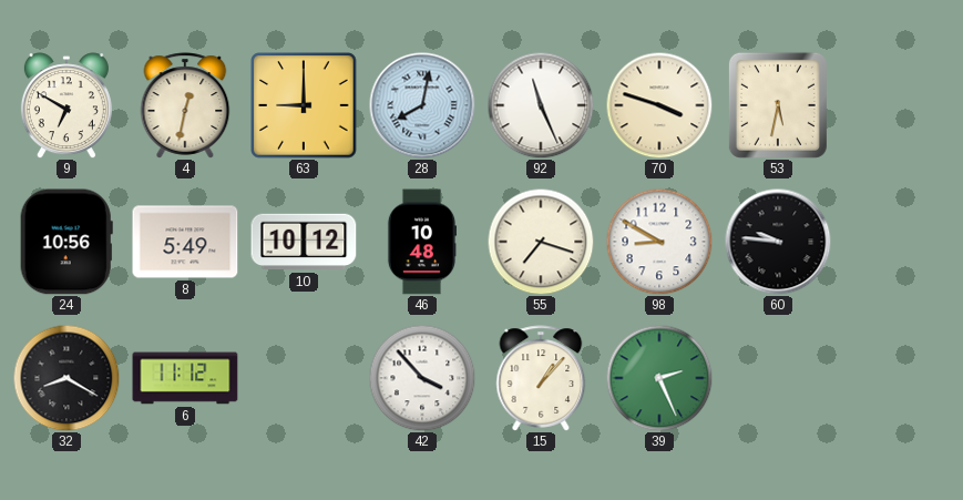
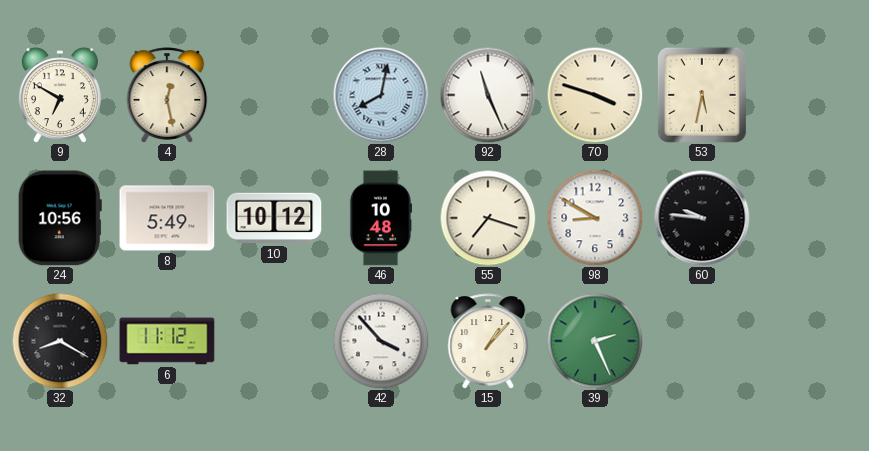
4: 12:32 -> 12:28 (167, 95)
63: 9:00 -> none (304, 105)
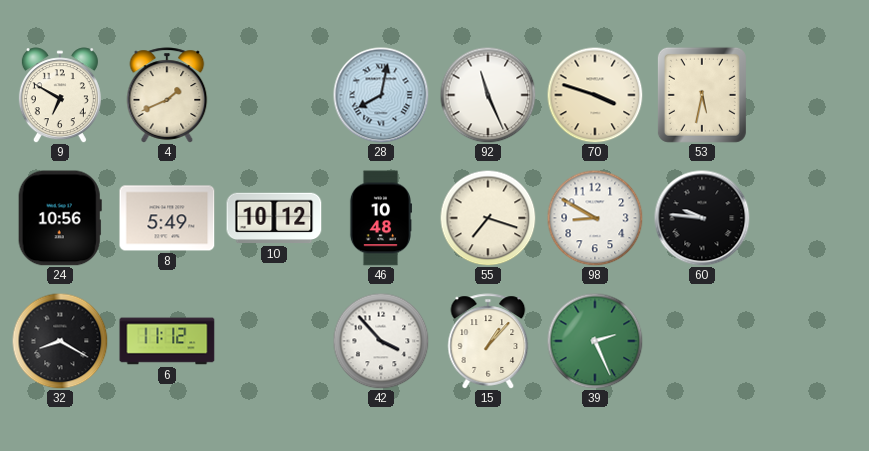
4: 12:28 -> 1:41 (167, 95)
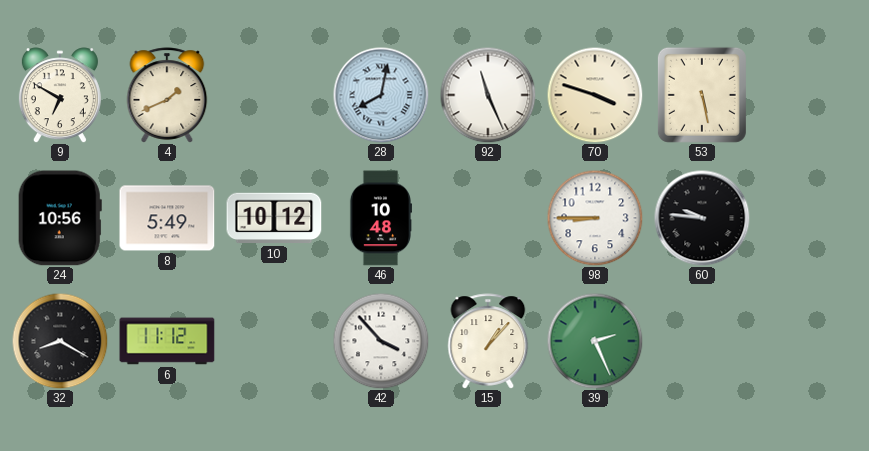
53: 5:32 -> 5:28 (702, 95)
55: 7:18 -> none (488, 218)
98: 8:50 -> 8:45 (595, 218)
